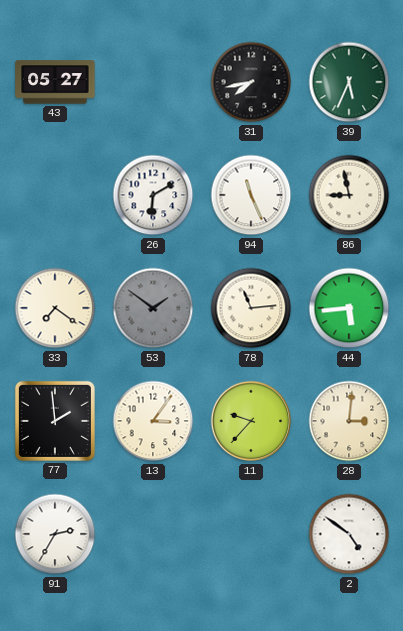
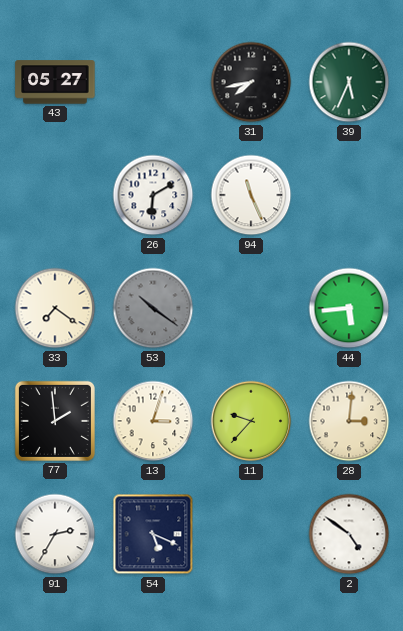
86: 8:58 -> none (349, 195)
53: 1:51 -> 10:21 (153, 308)
78: 11:14 -> none (251, 308)
13: 3:06 -> 3:03 (153, 421)
54: none -> 5:19 (153, 534)
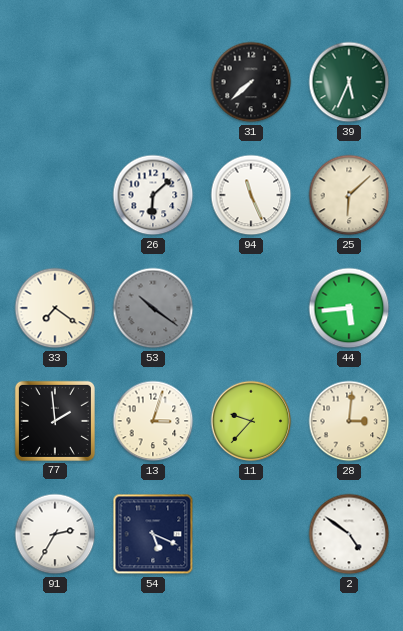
43: 05:27 -> none (55, 82)
31: 7:43 -> 7:38 (251, 82)
26: 6:10 -> 6:08 (153, 195)
25: none -> 6:08 (349, 195)
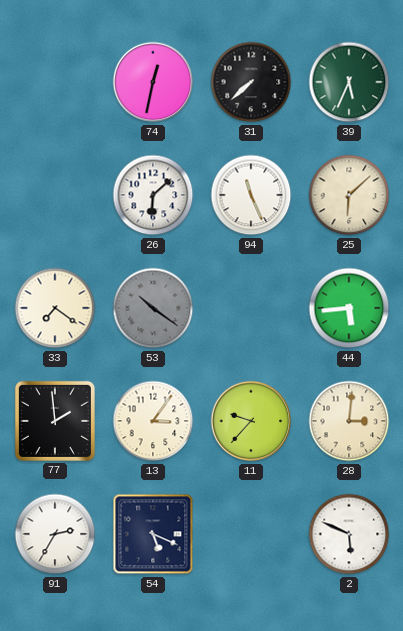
74: none -> 12:32 (153, 82)
13: 3:03 -> 3:06 (153, 421)
2: 4:51 -> 5:49 (349, 534)
